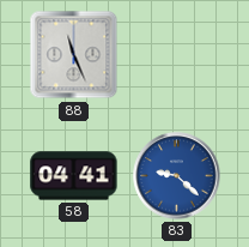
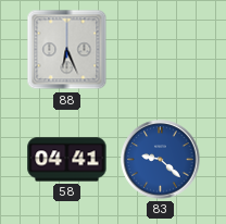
88: 11:26 -> 6:26 (67, 50)
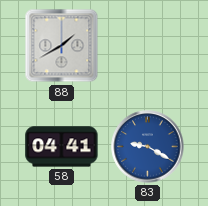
88: 6:26 -> 1:40 (62, 46)
83: 9:22 -> 9:20 (148, 147)
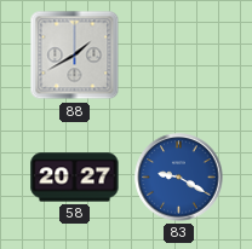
58: 04:41 -> 20:27 (75, 178)
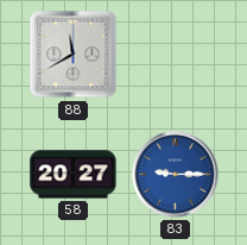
88: 1:40 -> 11:40 (74, 55)
83: 9:20 -> 9:15 (176, 175)
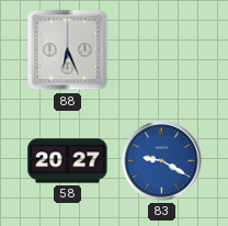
88: 11:40 -> 6:26 (68, 50)
83: 9:15 -> 9:20 (162, 161)
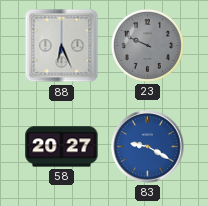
23: none -> 9:49 (147, 45)
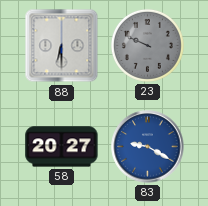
88: 6:26 -> 6:30 (62, 46)
